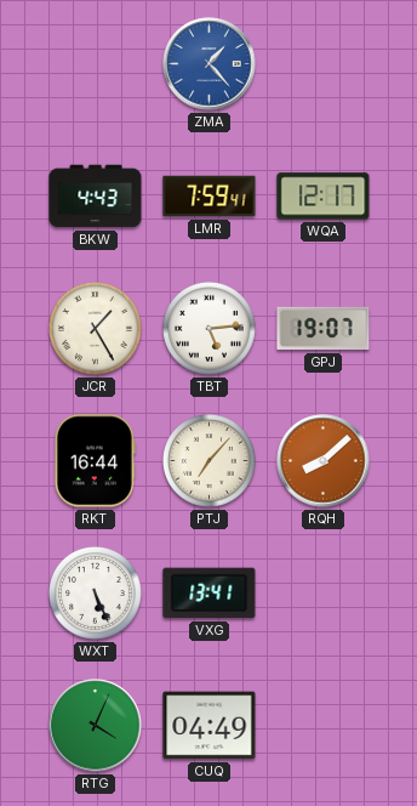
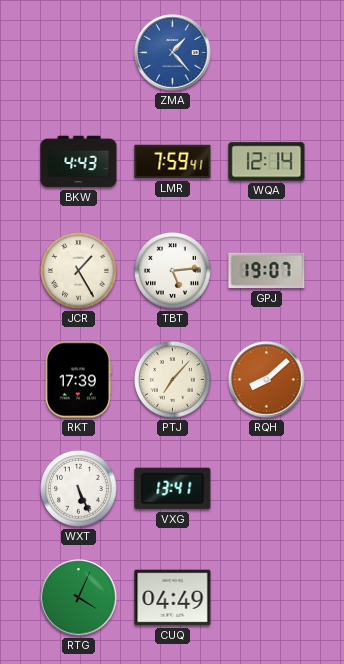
WQA: 12:17 -> 12:14 (267, 162)
RKT: 16:44 -> 17:39 (78, 380)
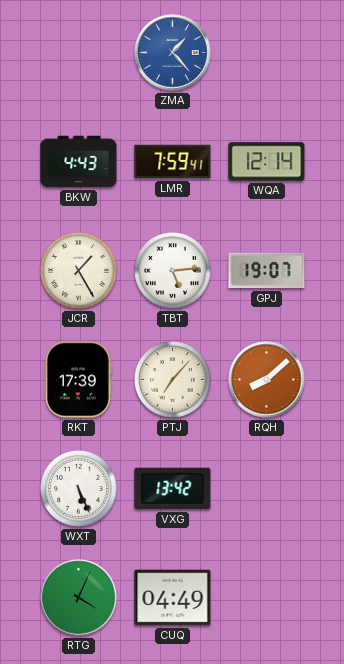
VXG: 13:41 -> 13:42 (173, 489)
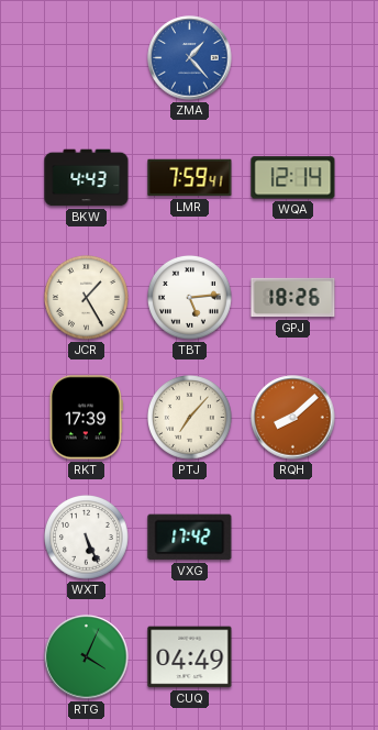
GPJ: 19:07 -> 18:26 (293, 298)
VXG: 13:42 -> 17:42 (190, 538)
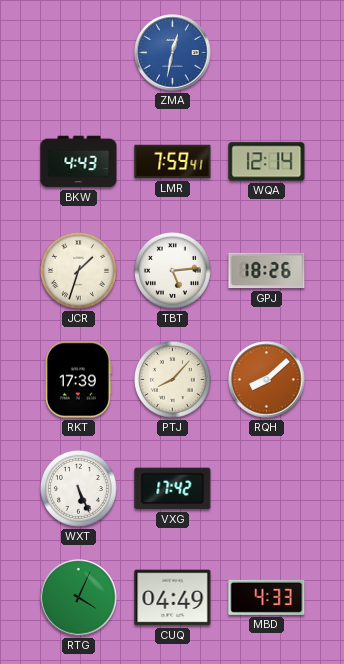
ZMA: 1:23 -> 12:32 (173, 53)
JCR: 1:25 -> 1:33 (79, 271)
PTJ: 7:07 -> 8:07 (173, 380)
MBD: none -> 4:33 (267, 597)
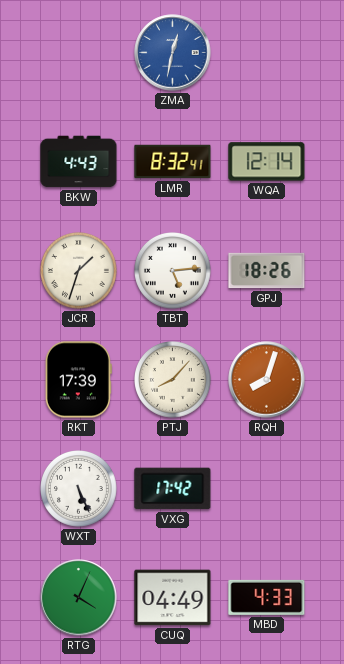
LMR: 7:59 -> 8:32 (173, 162)
RQH: 8:08 -> 8:03 (267, 380)
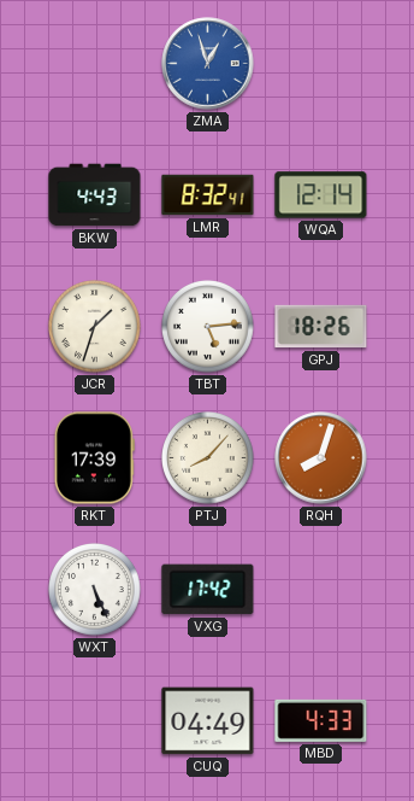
ZMA: 12:32 -> 12:57 (208, 64)
RTG: 4:04 -> none (79, 598)
